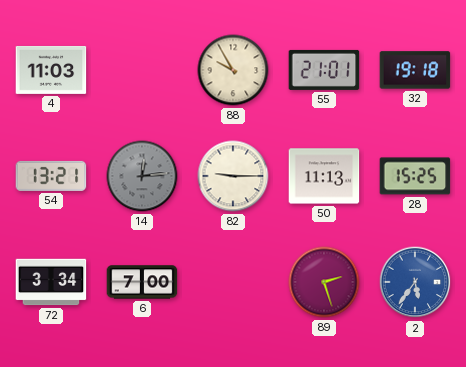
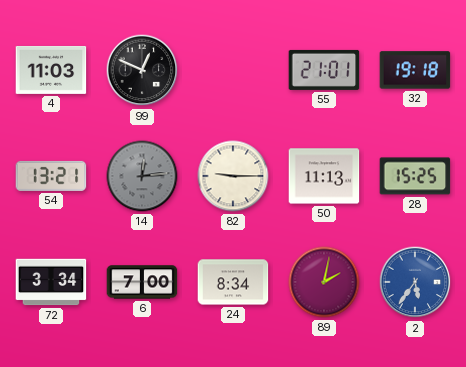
99: none -> 12:49 (142, 70)
88: 9:55 -> none (233, 70)
24: none -> 8:34 (233, 282)
89: 2:27 -> 2:02 (324, 282)
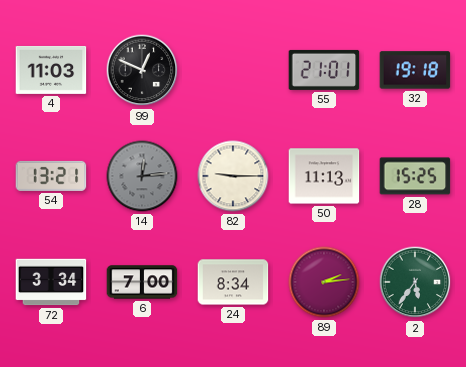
89: 2:02 -> 2:14 (324, 282)
2 dial: blue -> green (415, 282)
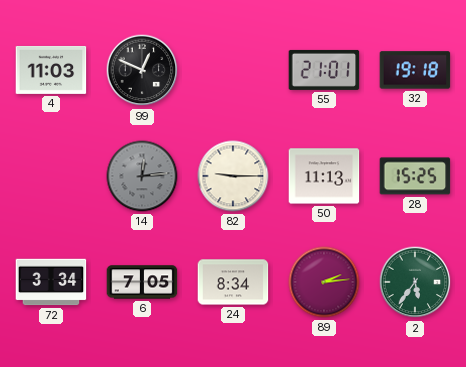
54: 13:21 -> none (51, 176)
6: 7:00 -> 7:05 (142, 282)
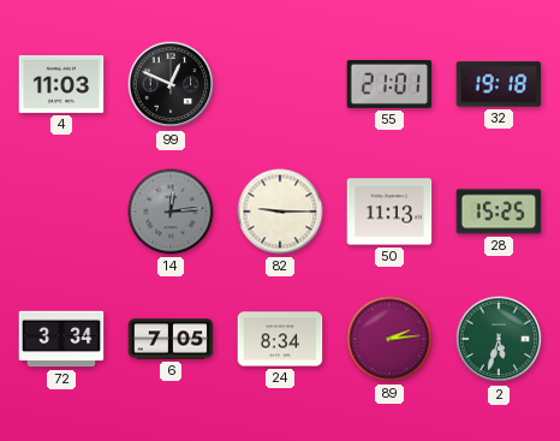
2: 5:36 -> 5:33 (499, 339)
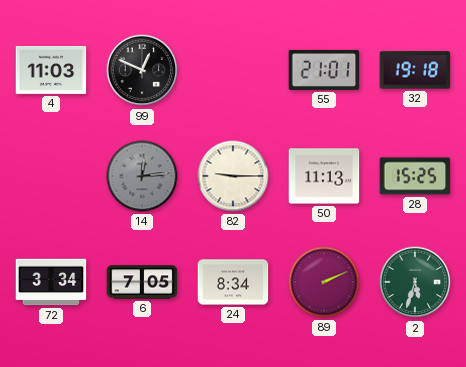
89: 2:14 -> 2:11 (324, 282)
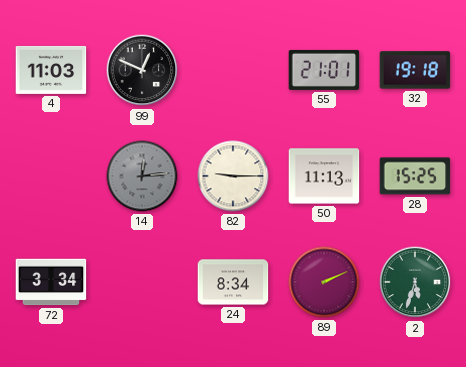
6: 7:05 -> none (142, 282)
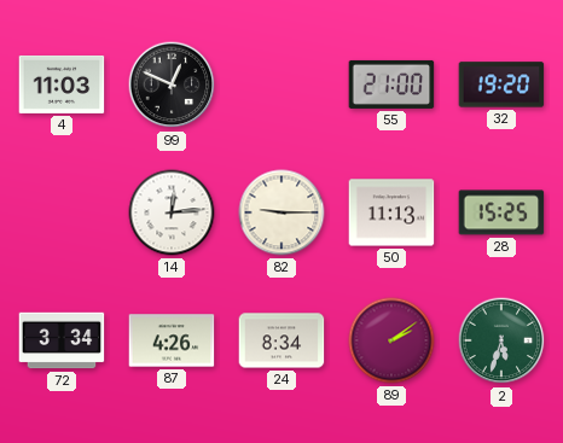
55: 21:01 -> 21:00 (391, 84)
32: 19:18 -> 19:20 (501, 84)
14 dial: grey -> white (172, 212)
87: none -> 4:26 (172, 340)
89: 2:11 -> 2:09 (391, 340)
